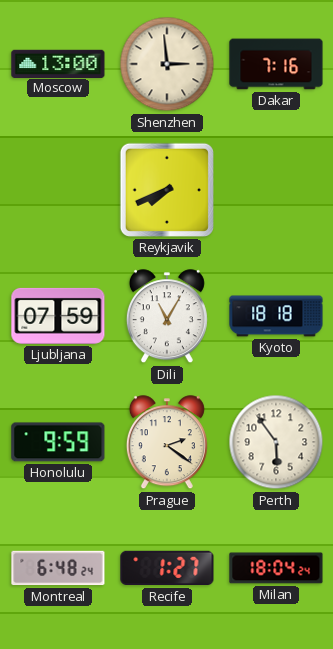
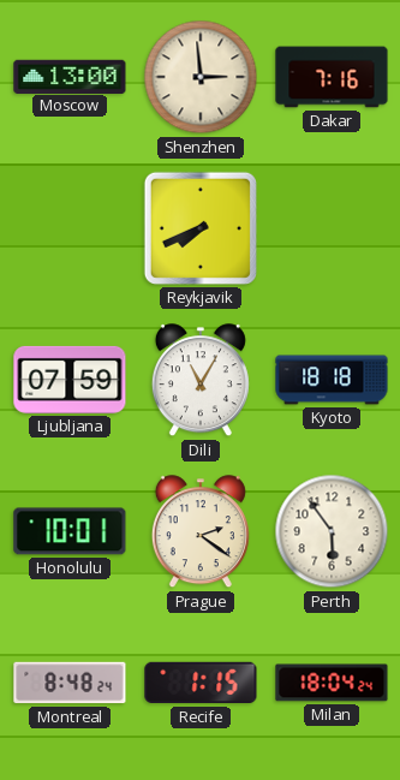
Honolulu: 9:59 -> 10:01 (70, 531)
Montreal: 6:48 -> 8:48 (70, 683)
Recife: 1:27 -> 1:15 (201, 683)
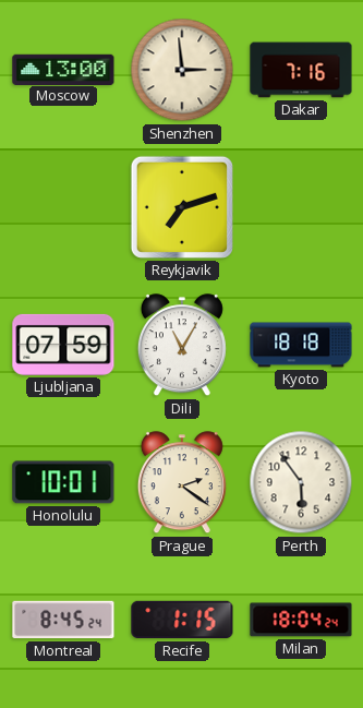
Reykjavik: 7:41 -> 7:12 (182, 207)
Montreal: 8:48 -> 8:45 (63, 620)
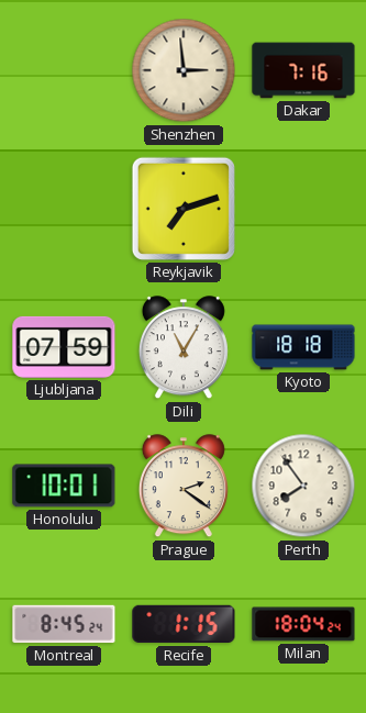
Moscow: 13:00 -> none (63, 69)
Perth: 5:54 -> 7:54 (303, 486)
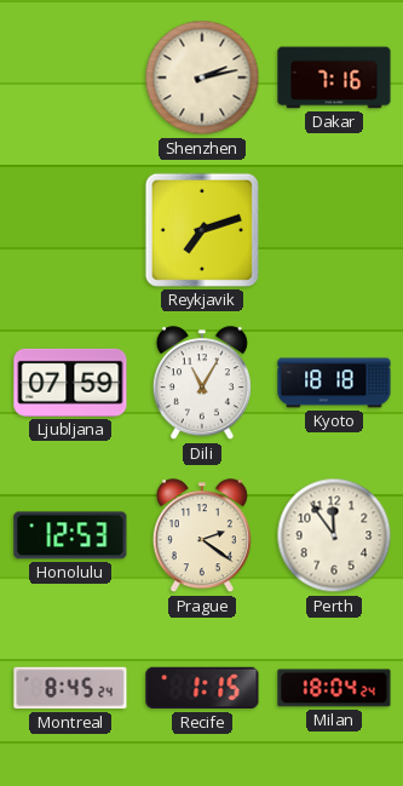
Shenzhen: 2:59 -> 2:13 (202, 78)
Honolulu: 10:01 -> 12:53 (70, 535)
Perth: 7:54 -> 11:54 (334, 535)
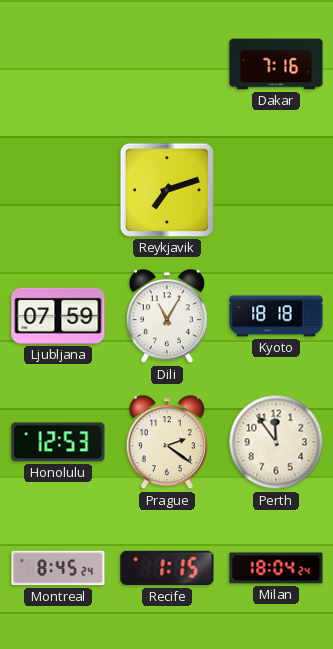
Shenzhen: 2:13 -> none (202, 78)
